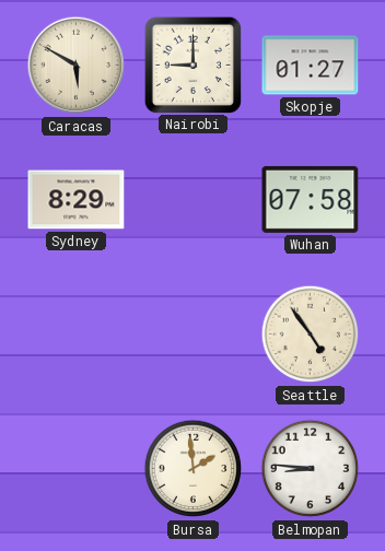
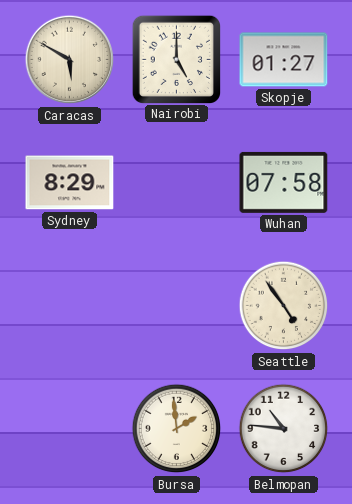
Nairobi: 9:00 -> 5:00 (176, 59)
Belmopan: 8:46 -> 10:46 (284, 429)
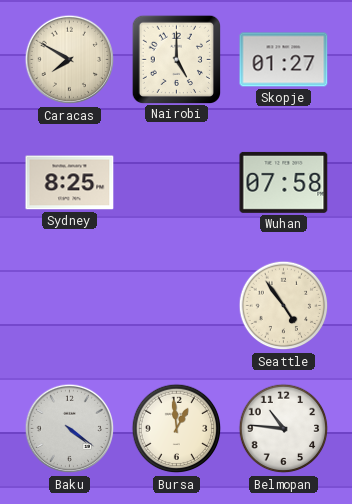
Caracas: 5:50 -> 7:50 (70, 60)
Sydney: 8:29 -> 8:25 (70, 183)
Baku: none -> 4:21 (70, 429)
Bursa: 1:59 -> 12:59 (177, 429)
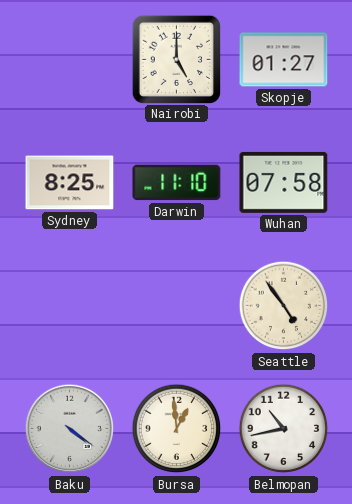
Caracas: 7:50 -> none (70, 60)
Darwin: none -> 11:10 (177, 183)
Belmopan: 10:46 -> 10:43 (284, 429)
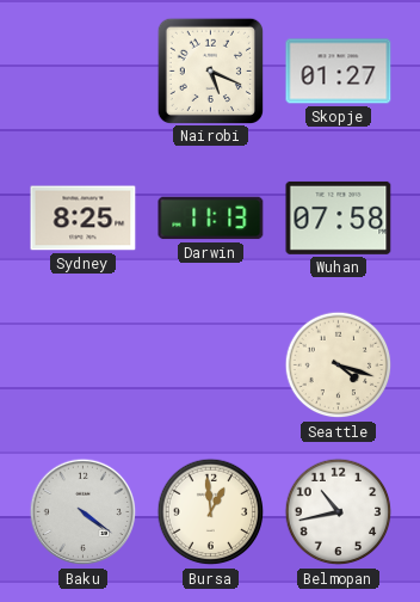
Nairobi: 5:00 -> 5:19 (210, 70)
Darwin: 11:10 -> 11:13 (211, 219)
Seattle: 4:54 -> 4:18 (339, 365)
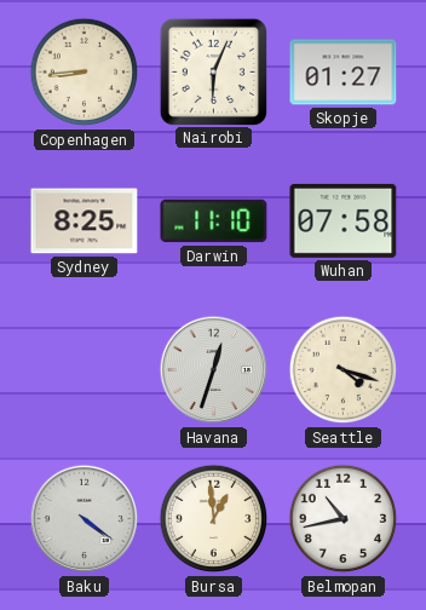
Copenhagen: none -> 8:44 (85, 73)
Nairobi: 5:19 -> 6:04 (213, 71)
Darwin: 11:13 -> 11:10 (214, 221)
Havana: none -> 12:33 (214, 370)
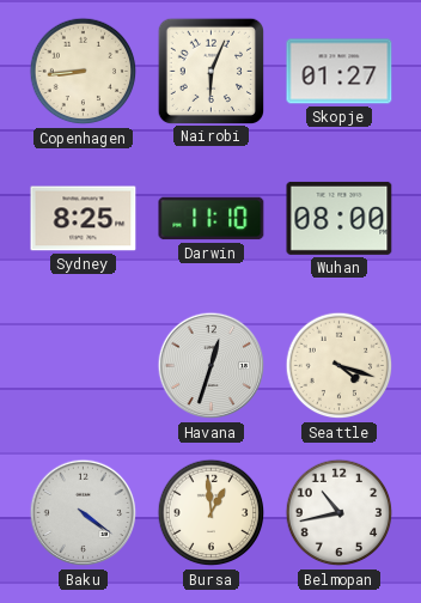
Wuhan: 07:58 -> 08:00 (340, 218)
